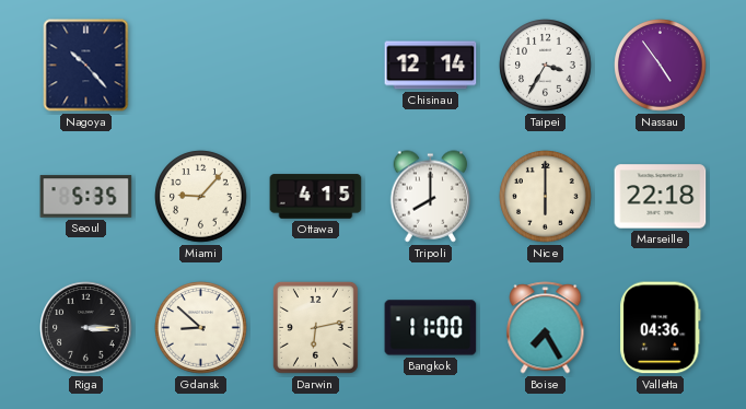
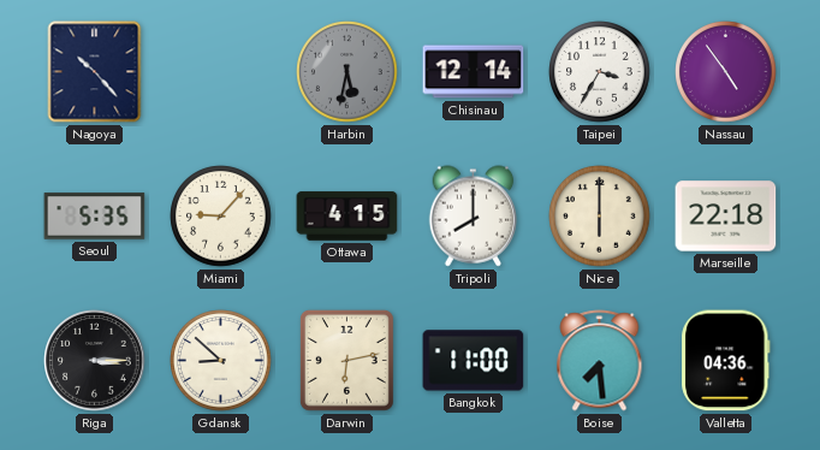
Harbin: none -> 5:32 (347, 72)
Boise: 7:25 -> 7:29 (600, 361)
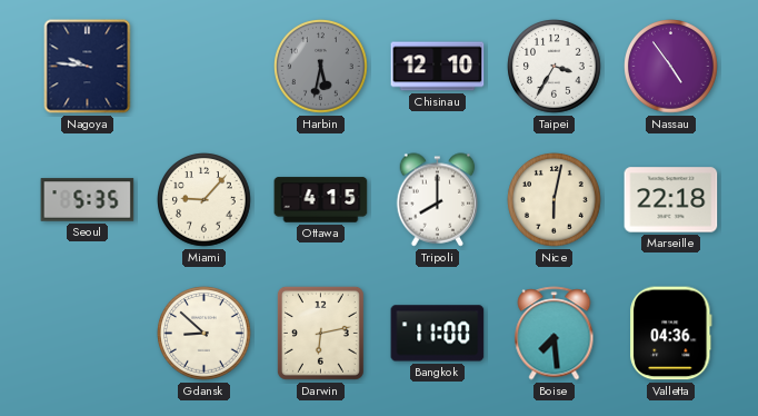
Nagoya: 10:23 -> 9:46 (88, 67)
Chisinau: 12:14 -> 12:10 (438, 67)
Nice: 6:00 -> 6:02 (555, 200)
Riga: 3:15 -> none (95, 361)
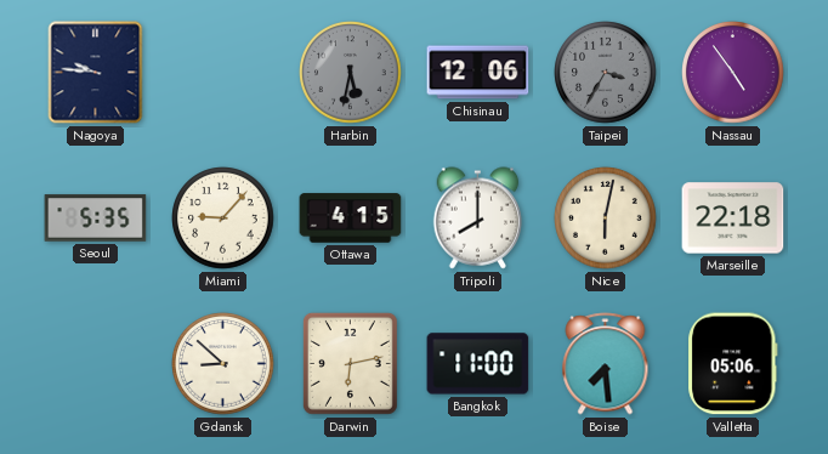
Chisinau: 12:10 -> 12:06 (478, 73)
Taipei dial: white -> grey (606, 73)
Valletta: 04:36 -> 05:06 (733, 364)
